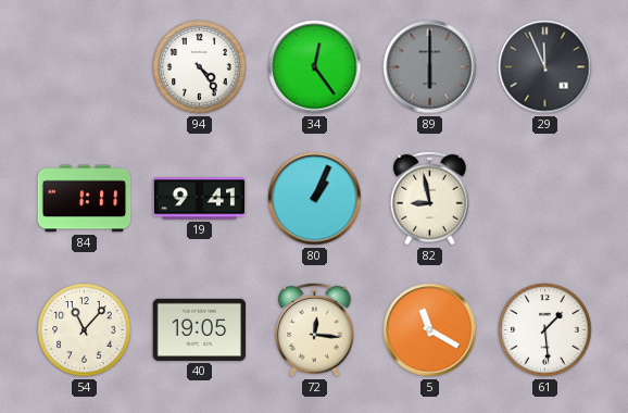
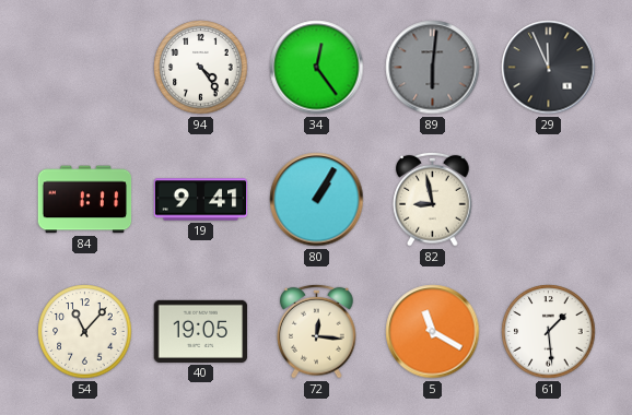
89: 6:00 -> 6:01 (433, 68)
80: 1:04 -> 1:05 (317, 200)
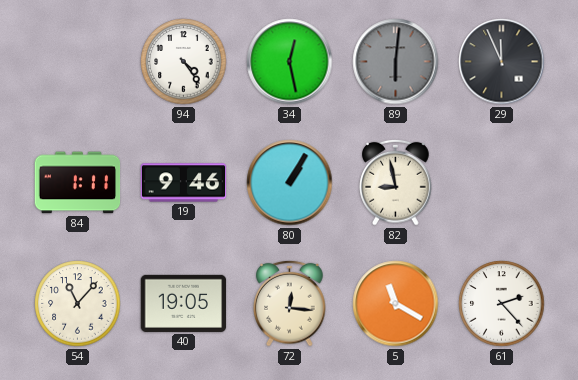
34: 12:24 -> 12:28 (290, 62)
19: 9:41 -> 9:46 (184, 183)
61: 1:29 -> 2:23 (502, 304)
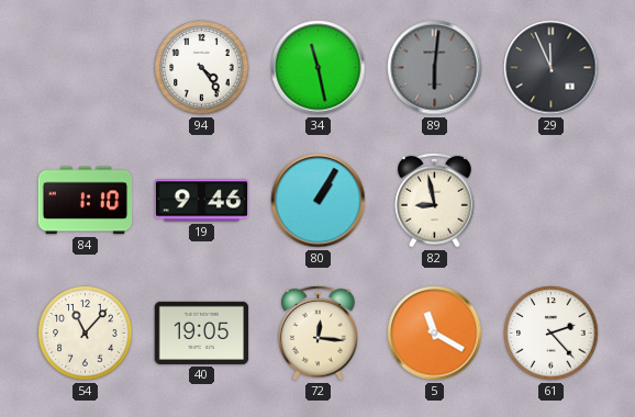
34: 12:28 -> 11:28 (319, 68)
84: 1:11 -> 1:10 (86, 201)
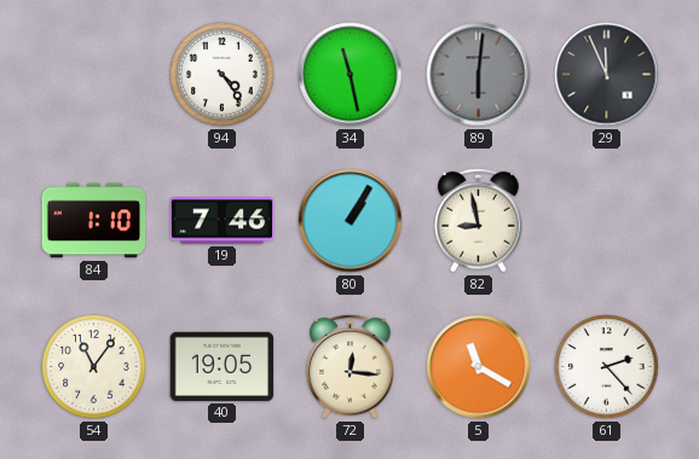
19: 9:46 -> 7:46 (223, 221)
54: 11:07 -> 11:06 (94, 367)
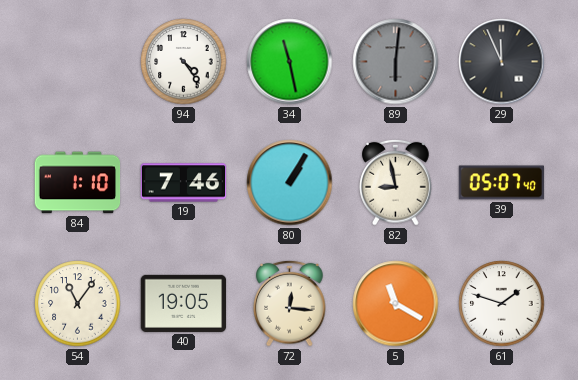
39: none -> 05:07 (502, 183)
61: 2:23 -> 1:48 (502, 304)
